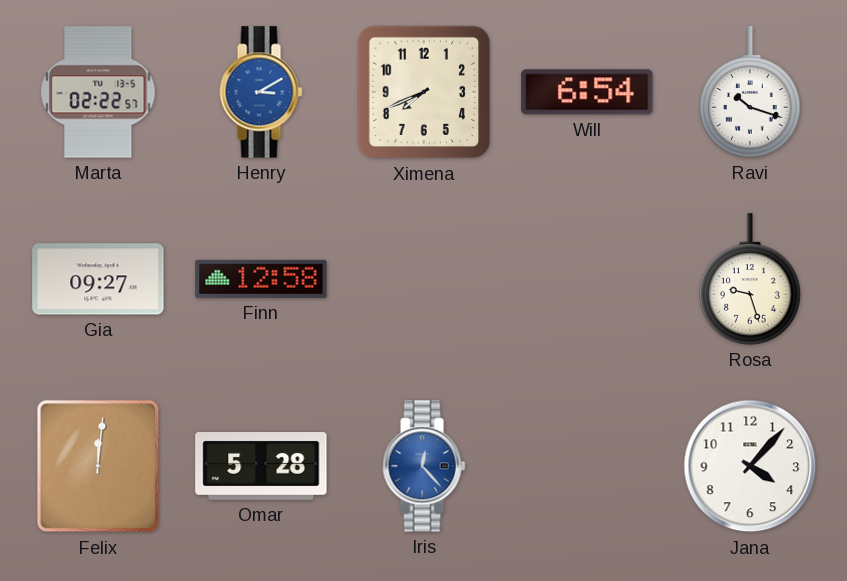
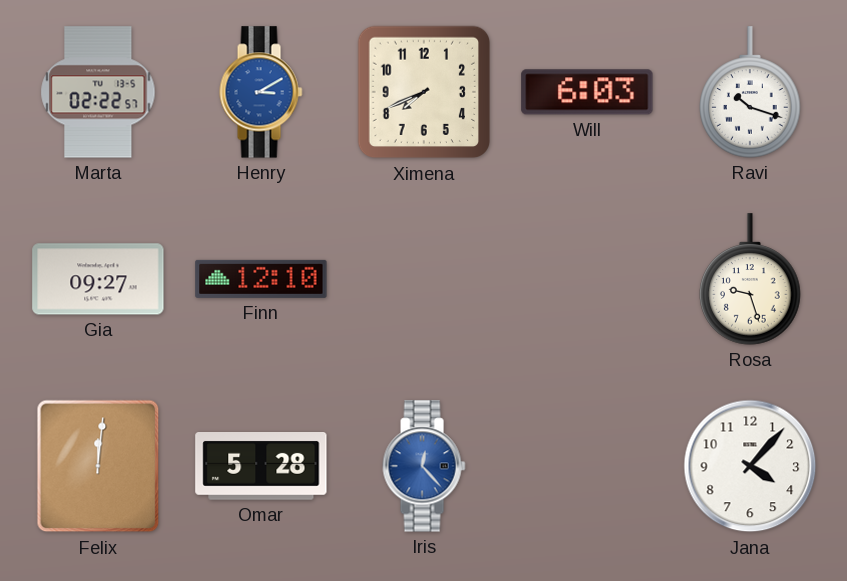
Will: 6:54 -> 6:03 (587, 92)
Finn: 12:58 -> 12:10 (261, 279)
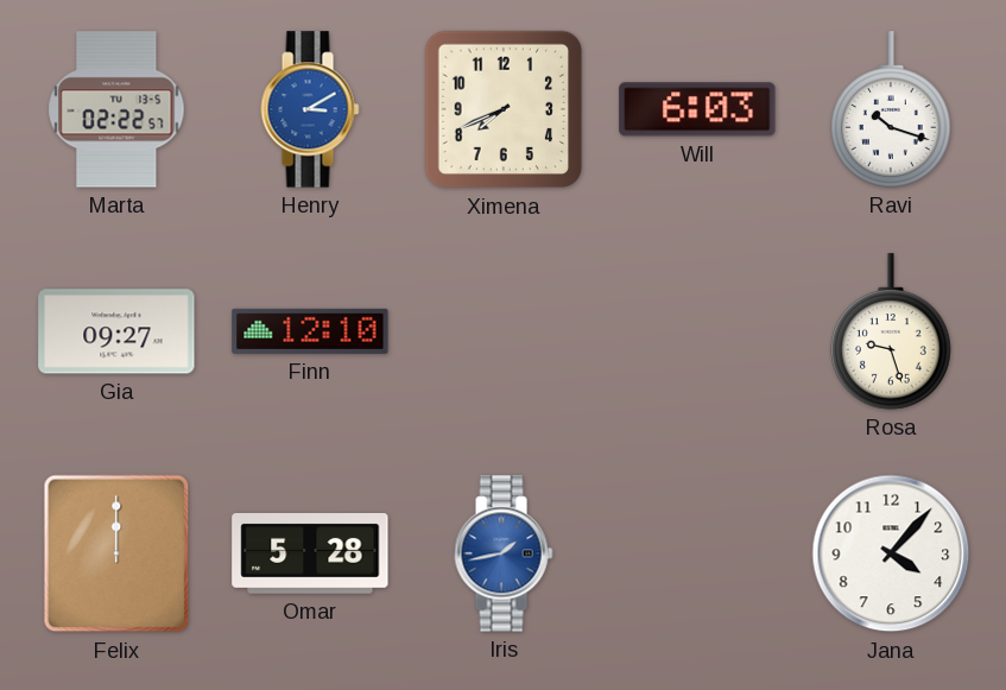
Felix: 12:01 -> 12:00 (116, 553)
Iris: 12:23 -> 1:43 (504, 553)
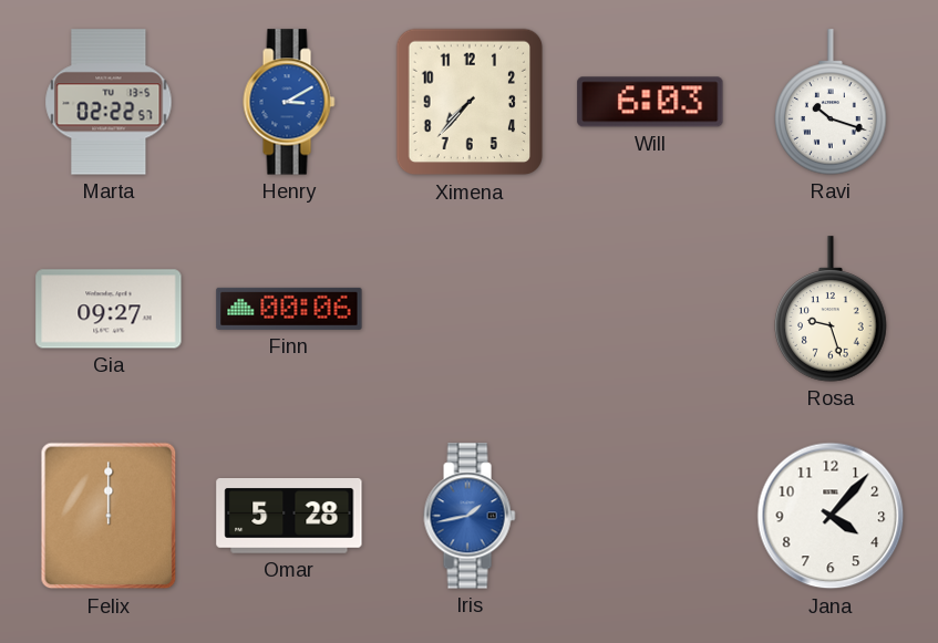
Ximena: 7:41 -> 7:37 (470, 102)
Finn: 12:10 -> 00:06 (289, 309)
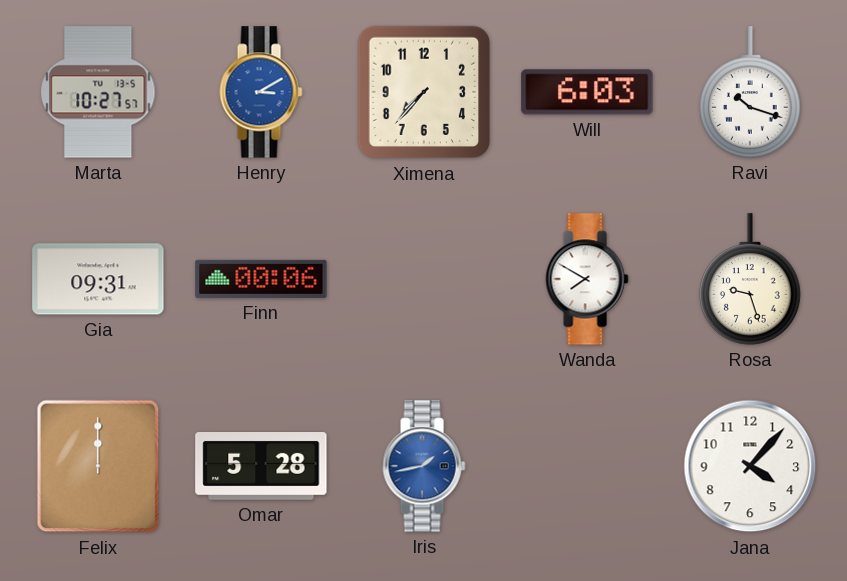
Marta: 02:22 -> 10:27 (98, 92)
Gia: 09:27 -> 09:31 (98, 279)
Wanda: none -> 7:50 (587, 279)
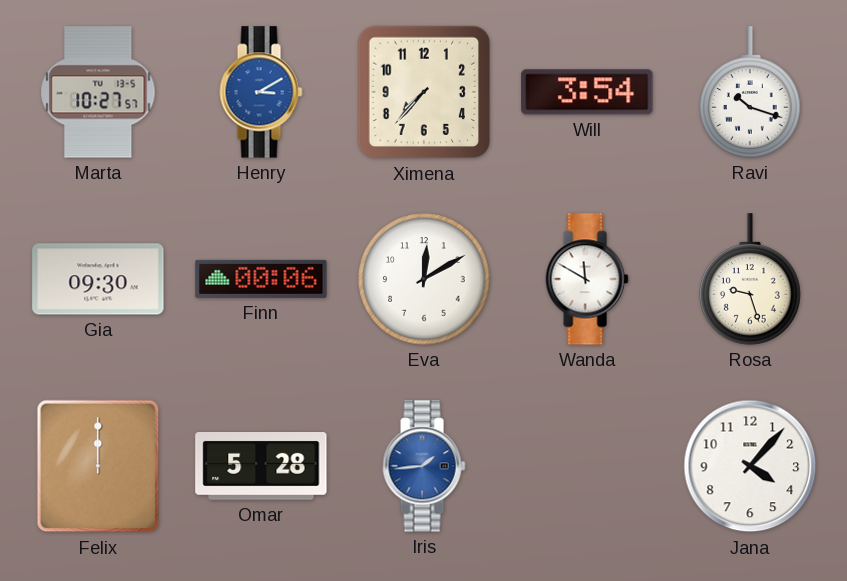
Will: 6:03 -> 3:54 (587, 92)
Gia: 09:31 -> 09:30 (98, 279)
Eva: none -> 12:10 (424, 279)
Wanda: 7:50 -> 11:50 (587, 279)
Iris: 1:43 -> 1:44 (424, 466)
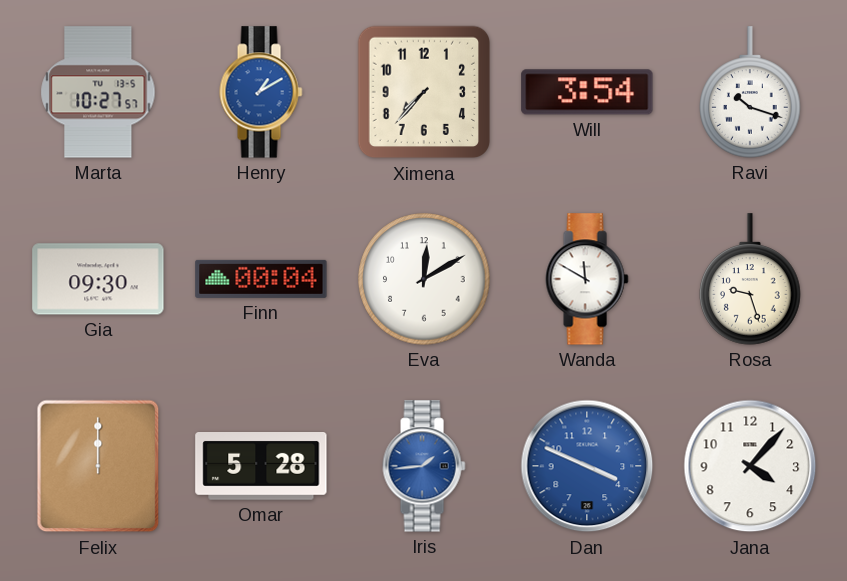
Henry: 3:10 -> 1:10 (261, 92)
Finn: 00:06 -> 00:04 (261, 279)
Dan: none -> 3:49 (587, 466)
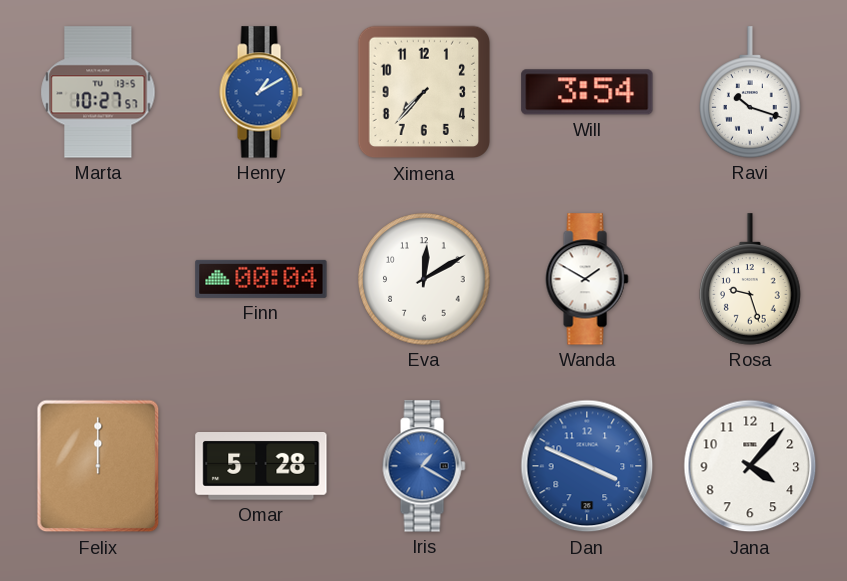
Gia: 09:30 -> none (98, 279)
Wanda: 11:50 -> 1:50 (587, 279)
Iris: 1:44 -> 1:20 (424, 466)
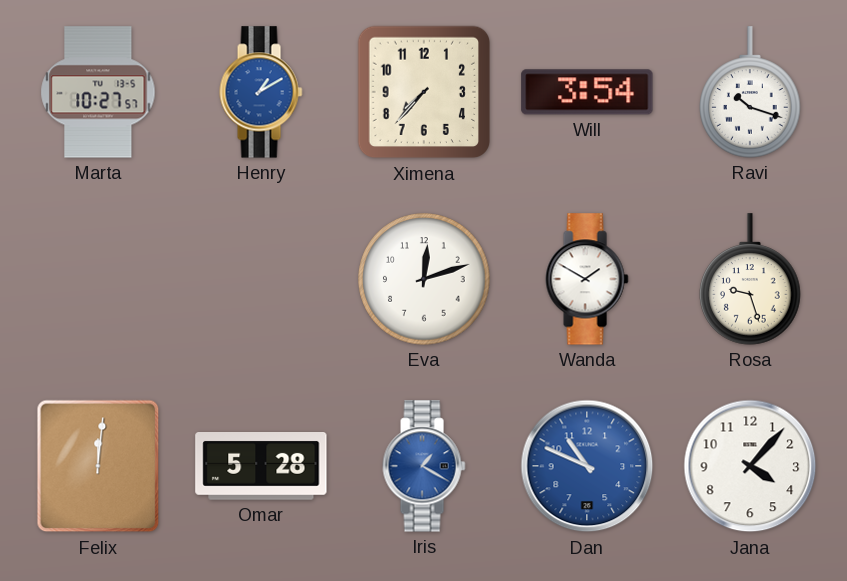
Finn: 00:04 -> none (261, 279)
Eva: 12:10 -> 12:12 (424, 279)
Felix: 12:00 -> 12:01 (98, 466)
Dan: 3:49 -> 10:49 (587, 466)
